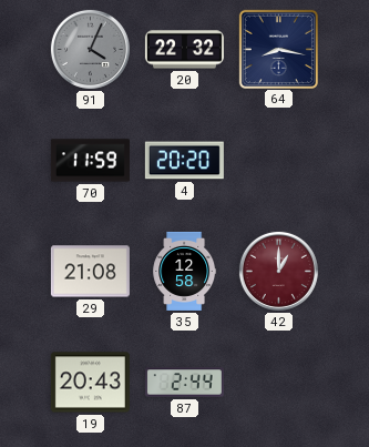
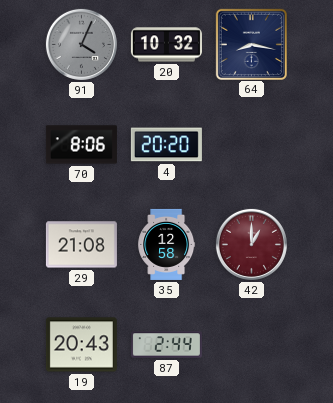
20: 22:32 -> 10:32 (166, 45)
70: 11:59 -> 8:06 (81, 145)
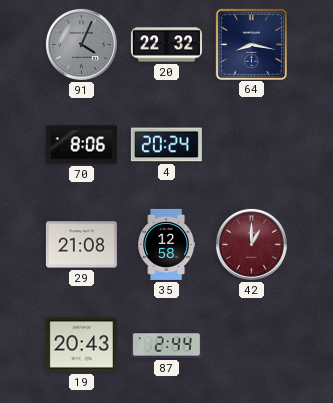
20: 10:32 -> 22:32 (166, 45)
4: 20:20 -> 20:24 (166, 145)
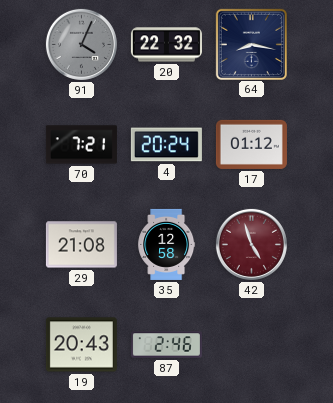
70: 8:06 -> 7:21 (81, 145)
17: none -> 01:12 (251, 144)
42: 1:00 -> 4:57 (251, 244)
87: 2:44 -> 2:46 (166, 345)
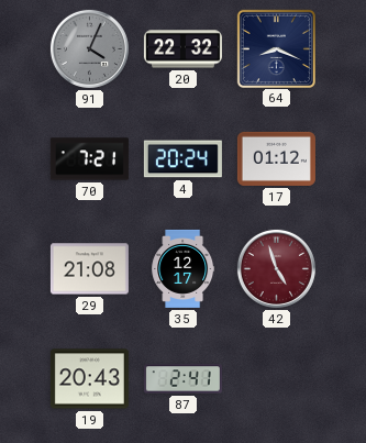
64: 8:17 -> 8:19 (276, 48)
35: 12:58 -> 12:17 (184, 268)
87: 2:46 -> 2:41 (182, 379)
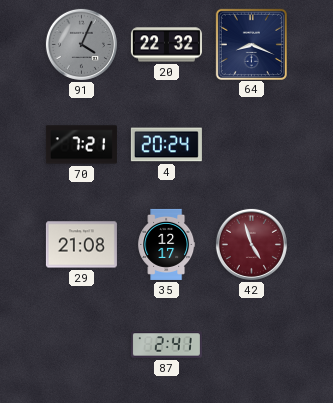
17: 01:12 -> none (276, 158)
19: 20:43 -> none (89, 379)
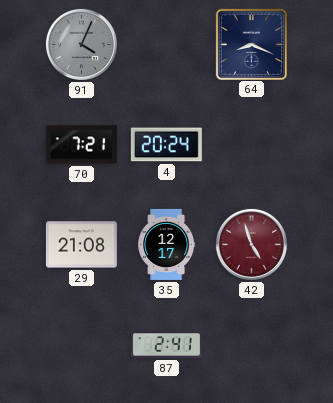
20: 22:32 -> none (166, 45)
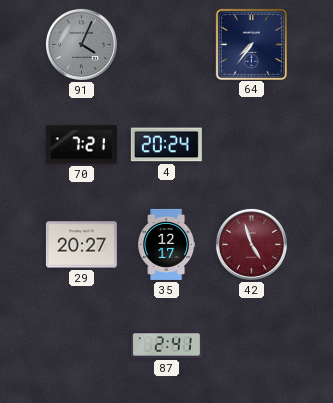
64: 8:19 -> 7:36 (251, 44)
29: 21:08 -> 20:27 (81, 245)
